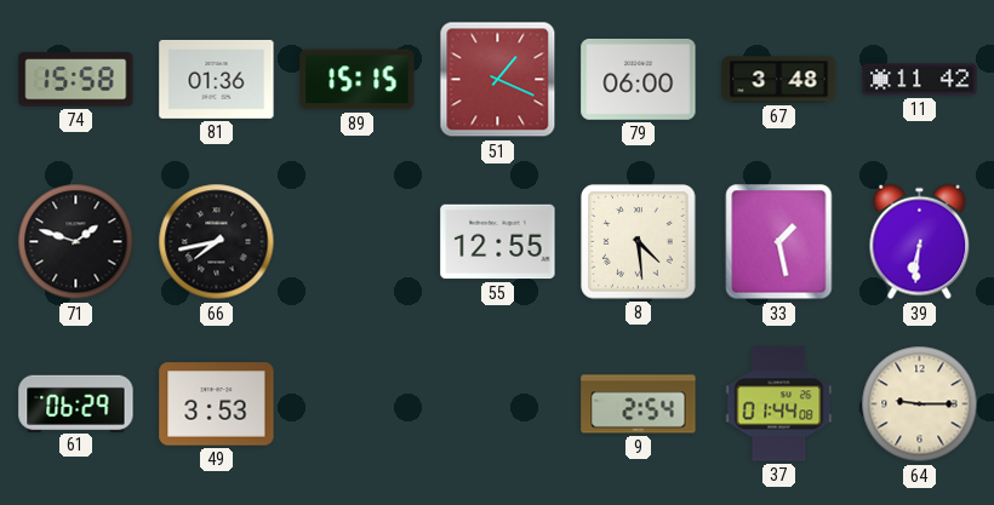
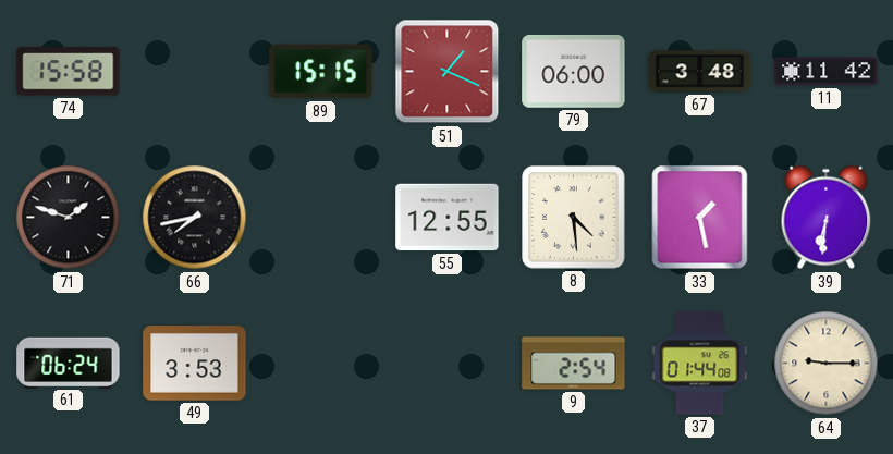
81: 01:36 -> none (217, 79)
61: 06:29 -> 06:24 (69, 363)
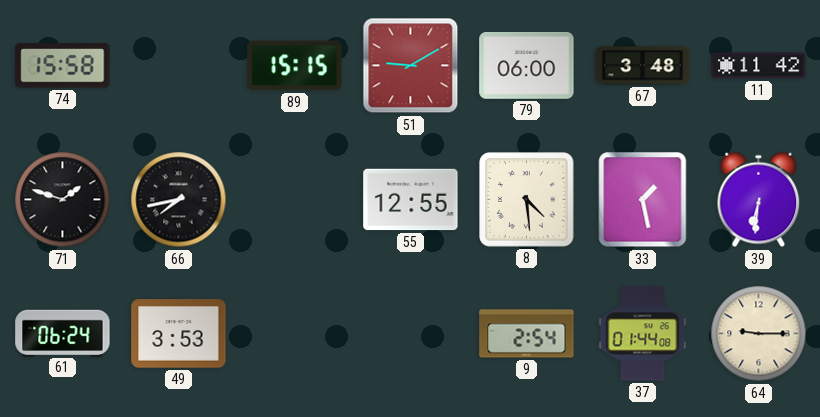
51: 1:19 -> 9:10 (411, 66)
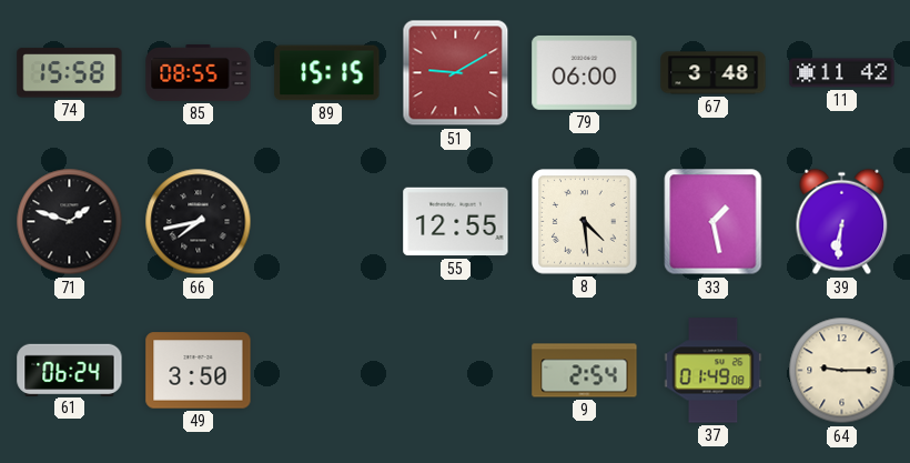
85: none -> 08:55 (199, 72)
49: 3:53 -> 3:50 (199, 371)
37: 01:44 -> 01:49 (714, 371)
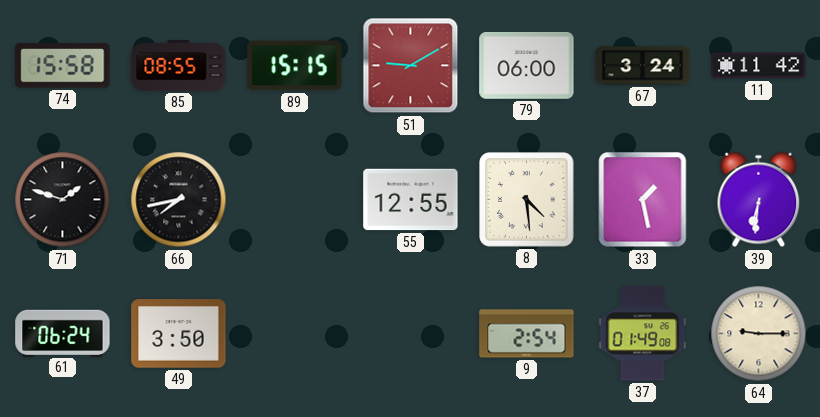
67: 3:48 -> 3:24 (643, 66)
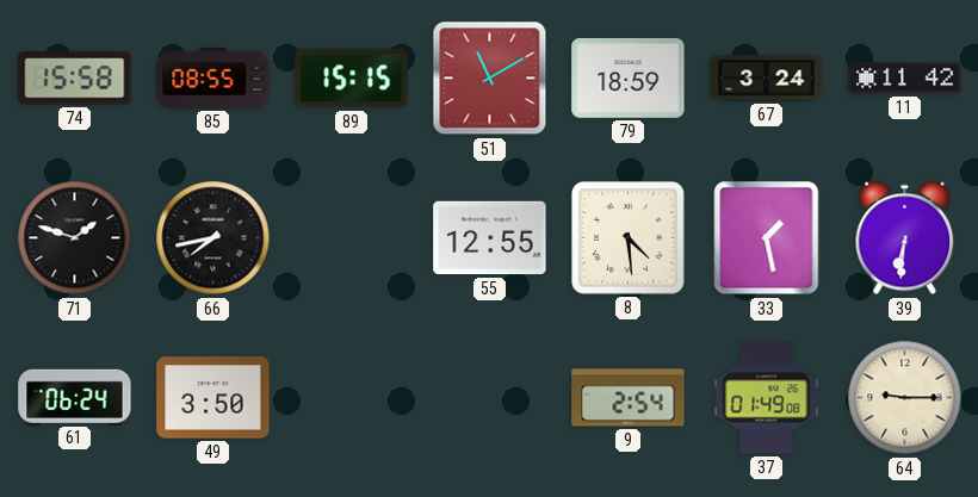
51: 9:10 -> 11:10 (490, 79)
79: 06:00 -> 18:59 (629, 77)
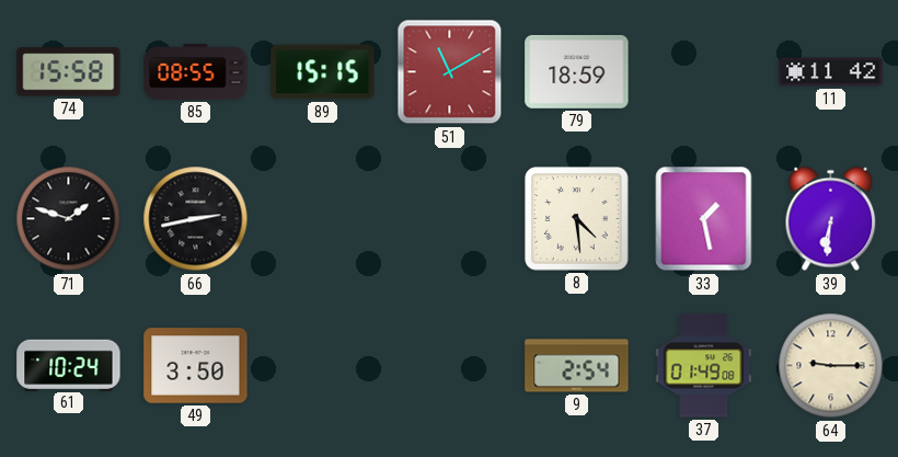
67: 3:24 -> none (767, 79)
66: 7:43 -> 2:43 (196, 219)
55: 12:55 -> none (490, 238)
61: 06:24 -> 10:24 (69, 365)
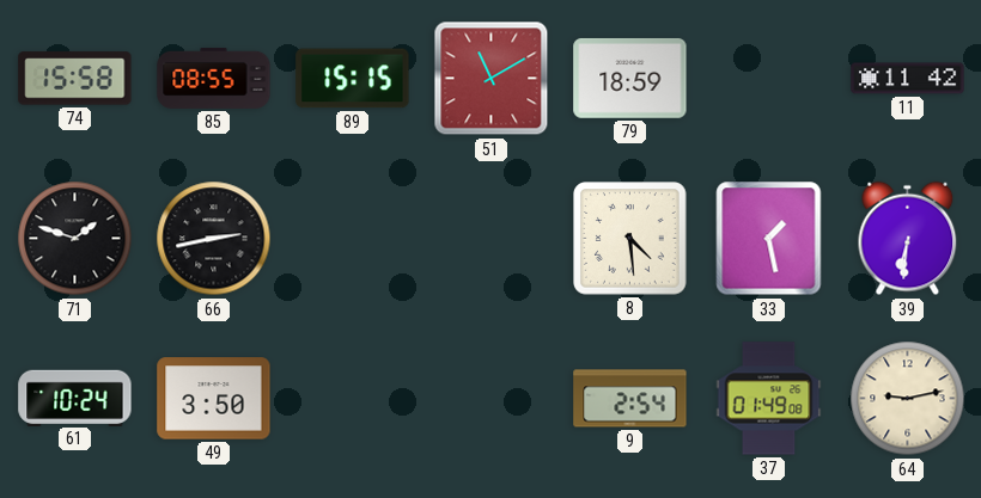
64: 9:15 -> 9:13 (908, 399)
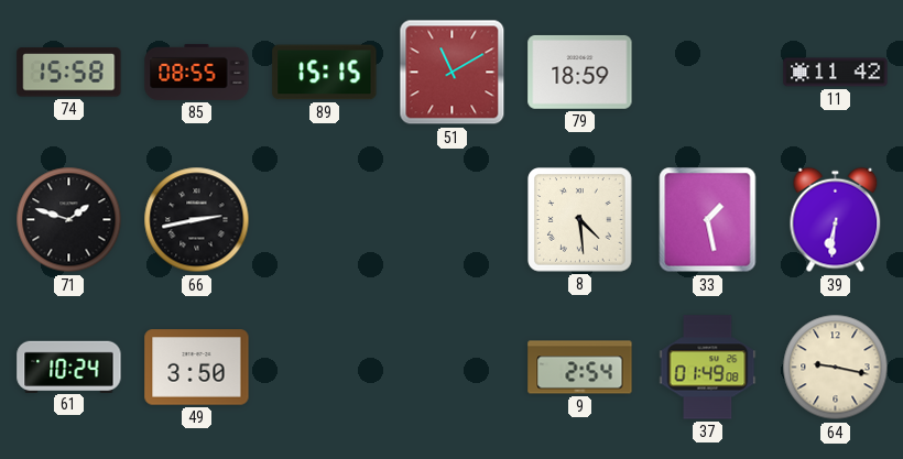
64: 9:13 -> 9:17 (836, 368)
